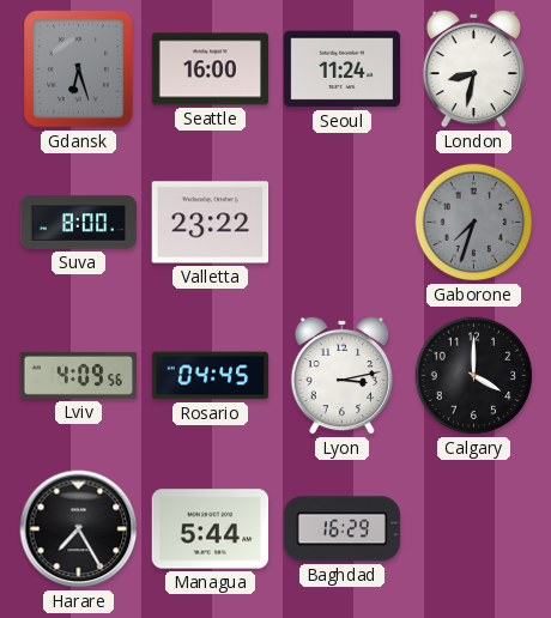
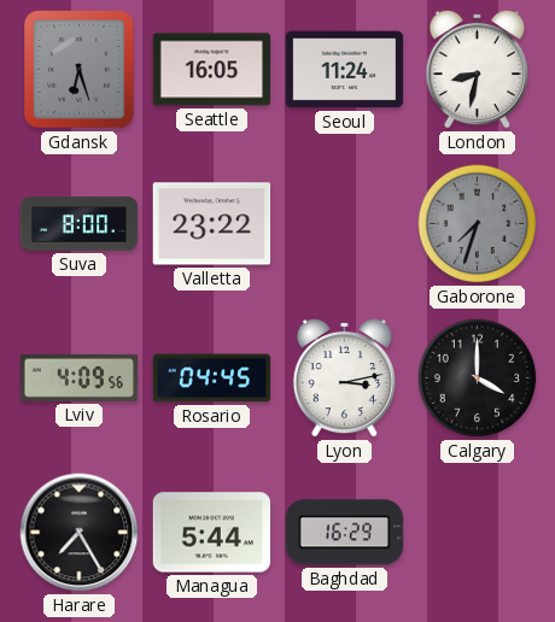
Seattle: 16:00 -> 16:05 (212, 70)
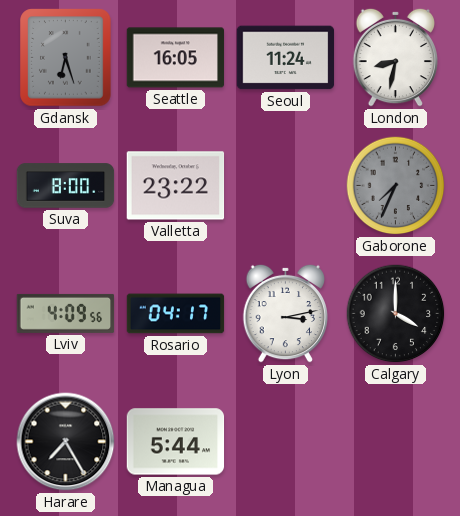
Gaborone: 7:33 -> 7:34 (396, 186)
Rosario: 04:45 -> 04:17 (176, 314)
Baghdad: 16:29 -> none (345, 533)
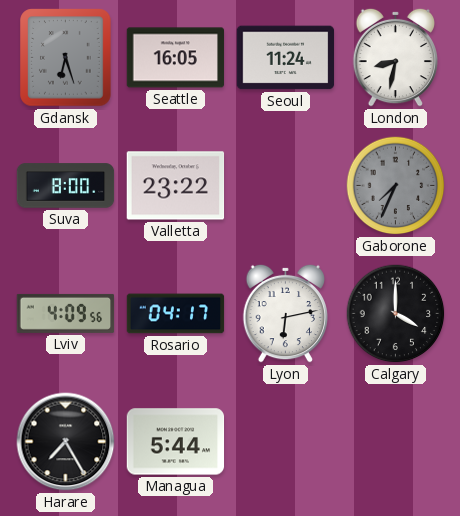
Lyon: 3:13 -> 6:13 (285, 313)
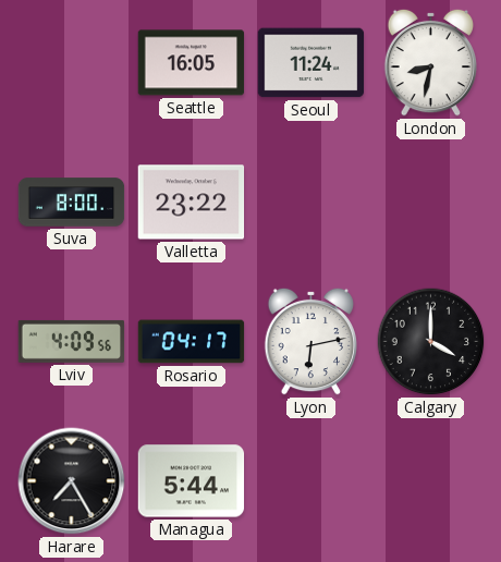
Gdansk: 6:27 -> none (66, 58)
Gaborone: 7:34 -> none (396, 186)
